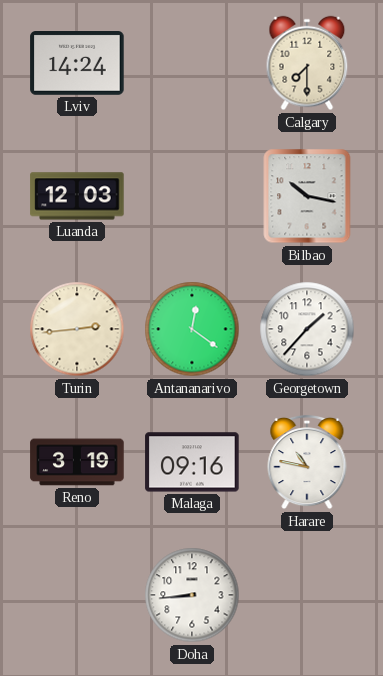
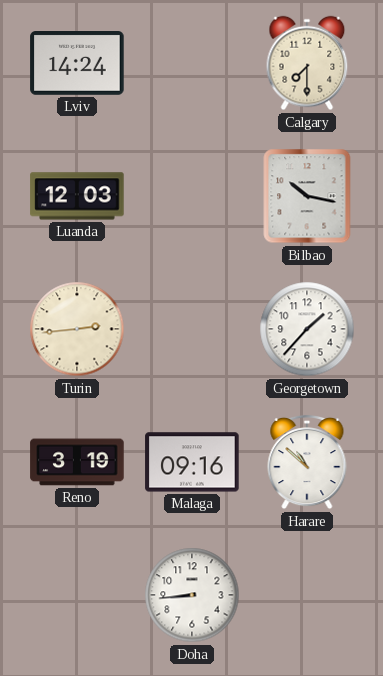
Antananarivo: 12:21 -> none (192, 329)
Harare: 10:47 -> 10:52 (307, 462)
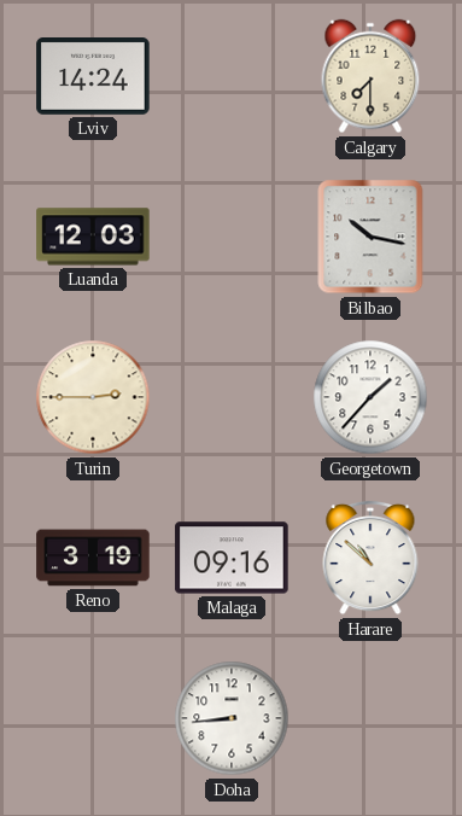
Turin: 2:44 -> 2:45 (93, 397)
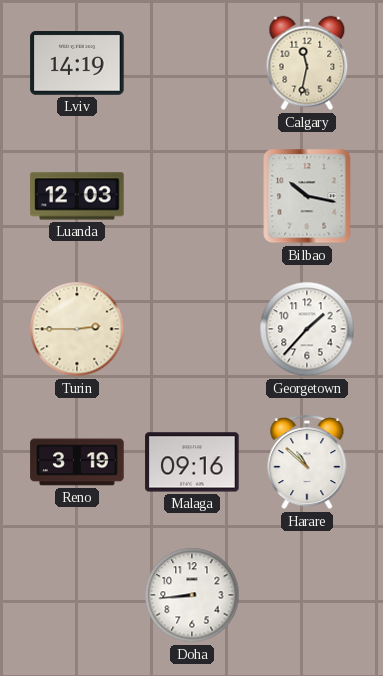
Lviv: 14:24 -> 14:19 (77, 64)
Calgary: 7:30 -> 11:32 (307, 63)
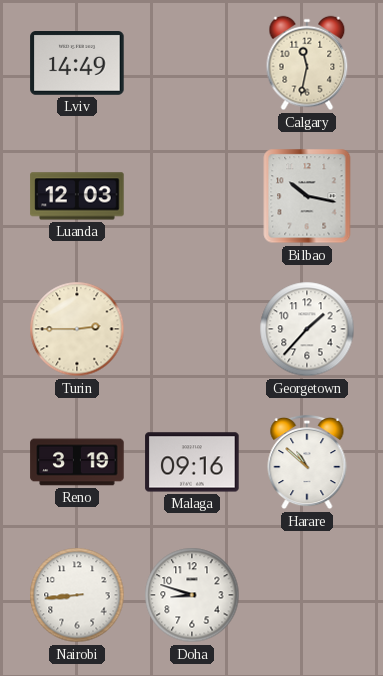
Lviv: 14:19 -> 14:49 (77, 64)
Nairobi: none -> 8:44 (77, 595)
Doha: 8:44 -> 8:48 (192, 595)
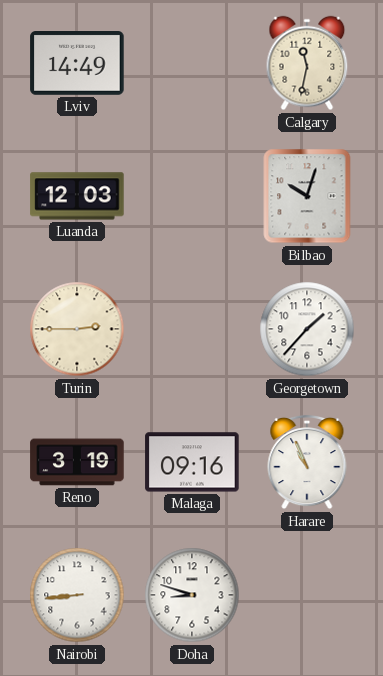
Bilbao: 10:17 -> 10:03 (307, 196)
Harare: 10:52 -> 10:56 (307, 462)
